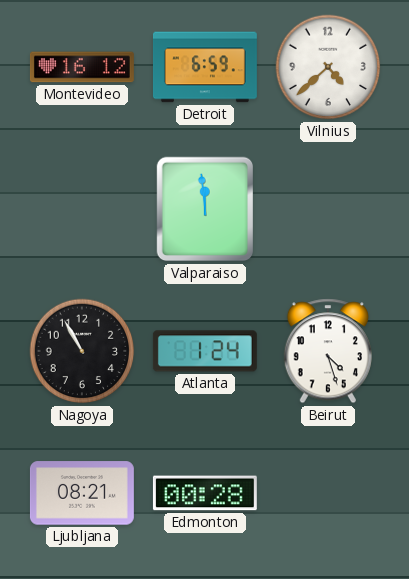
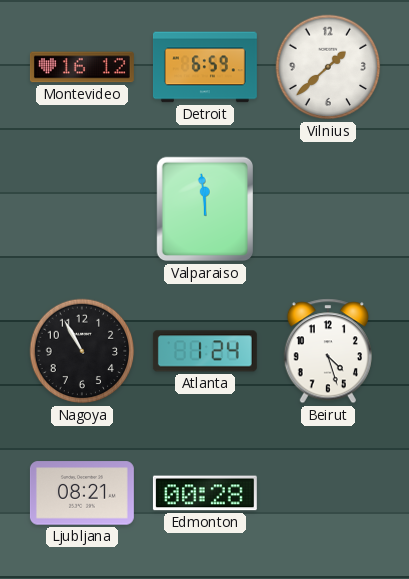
Vilnius: 4:38 -> 1:38 (328, 67)
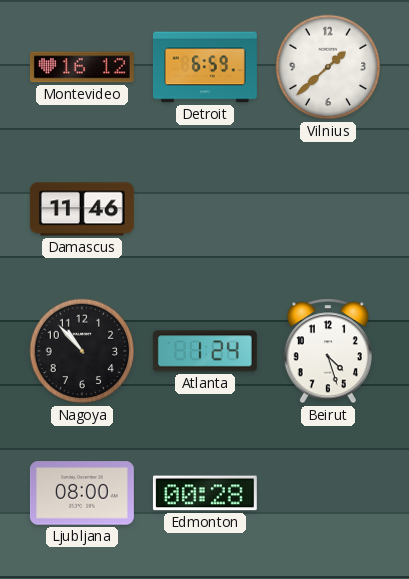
Damascus: none -> 11:46 (82, 209)
Valparaiso: 11:59 -> none (204, 209)
Nagoya: 10:55 -> 10:53 (82, 351)
Ljubljana: 08:21 -> 08:00 (82, 493)
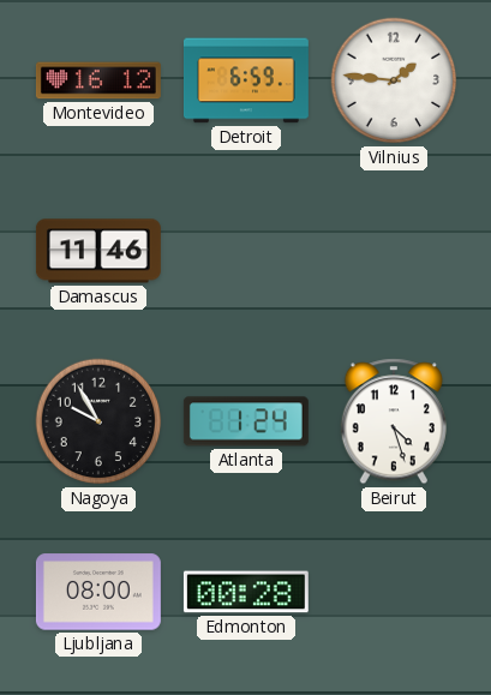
Vilnius: 1:38 -> 1:46 (394, 80)
Nagoya: 10:53 -> 9:55 (98, 421)
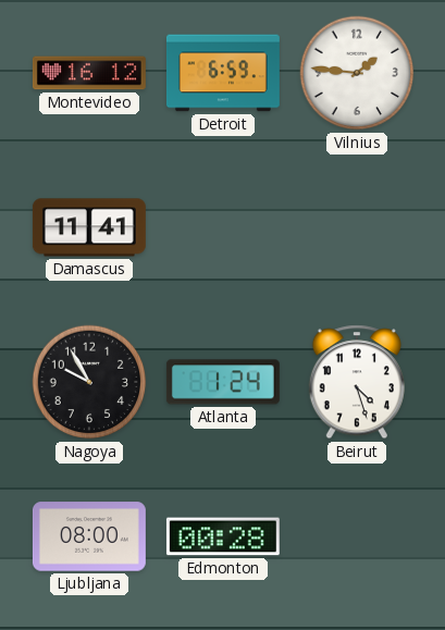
Damascus: 11:46 -> 11:41 (89, 227)
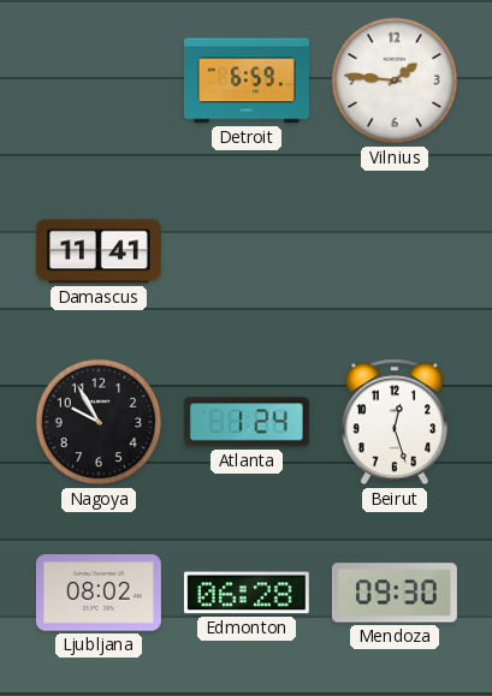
Montevideo: 16:12 -> none (89, 73)
Beirut: 4:27 -> 12:27 (395, 422)
Ljubljana: 08:00 -> 08:02 (99, 593)
Edmonton: 00:28 -> 06:28 (247, 593)
Mendoza: none -> 09:30 (395, 593)
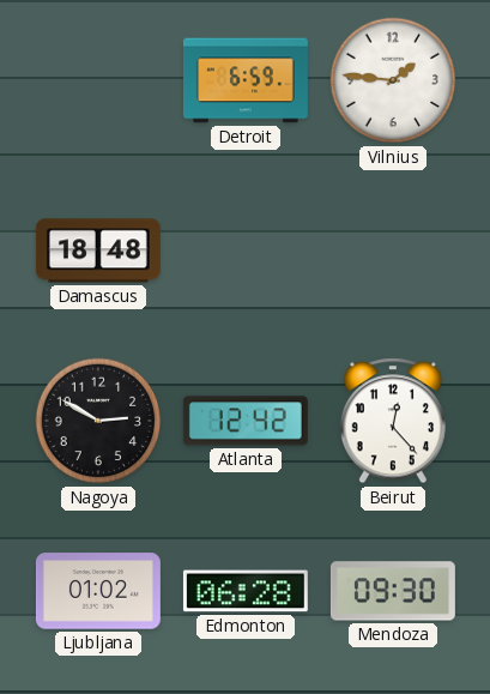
Damascus: 11:41 -> 18:48 (98, 251)
Nagoya: 9:55 -> 2:50 (98, 421)
Atlanta: 1:24 -> 12:42 (246, 421)
Beirut: 12:27 -> 12:23 (393, 421)
Ljubljana: 08:02 -> 01:02 (98, 591)
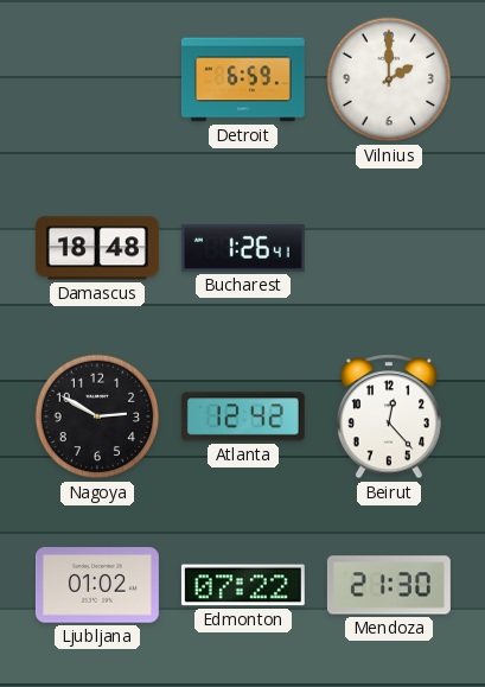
Vilnius: 1:46 -> 2:00 (389, 79)
Bucharest: none -> 1:26 (243, 248)
Edmonton: 06:28 -> 07:22 (243, 585)
Mendoza: 09:30 -> 21:30 (389, 585)
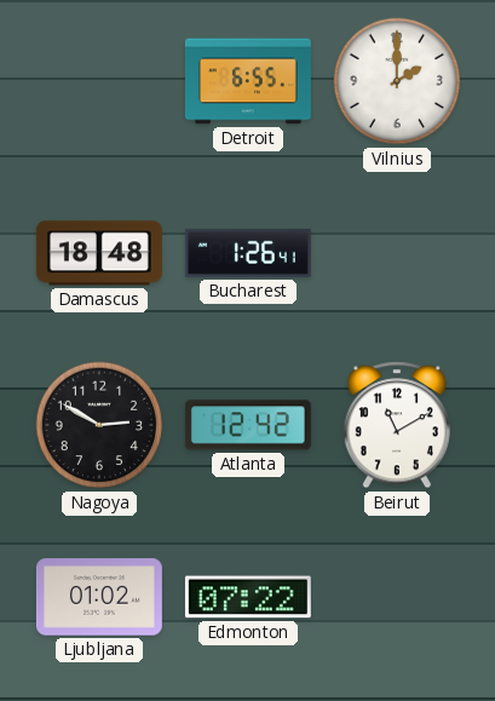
Detroit: 6:59 -> 6:55 (248, 81)
Beirut: 12:23 -> 11:10 (397, 425)
Mendoza: 21:30 -> none (389, 585)
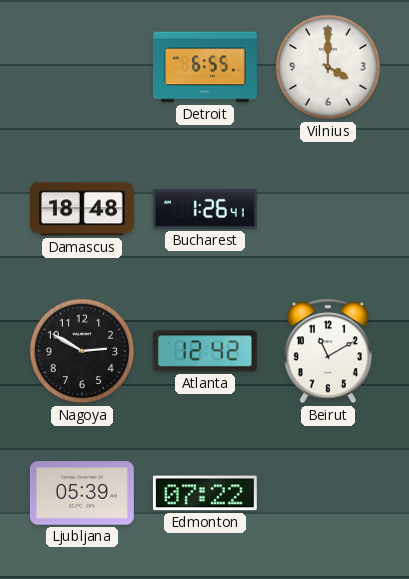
Vilnius: 2:00 -> 4:00 (328, 67)
Ljubljana: 01:02 -> 05:39 (82, 493)
